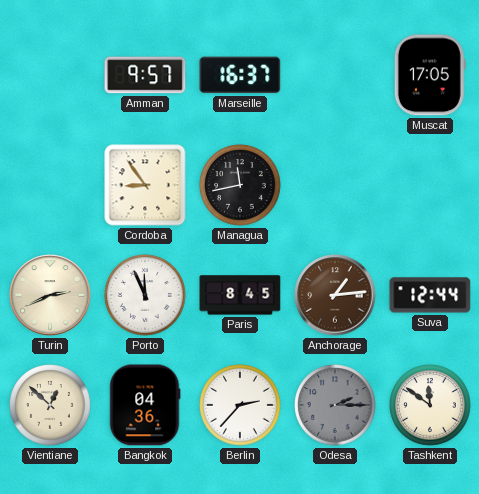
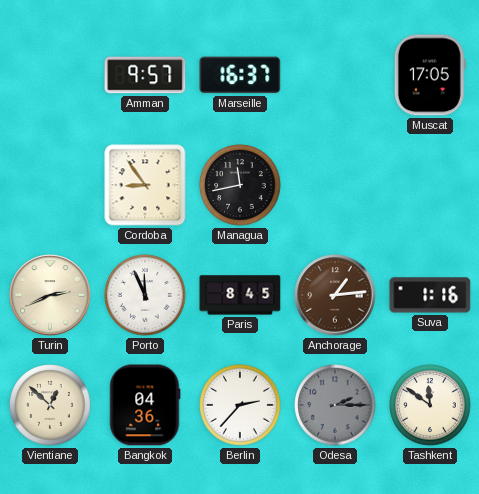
Suva: 12:44 -> 1:16 (430, 295)
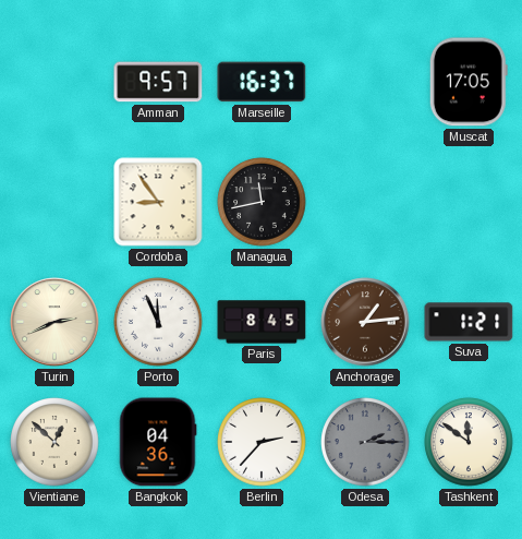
Suva: 1:16 -> 1:21 (469, 322)
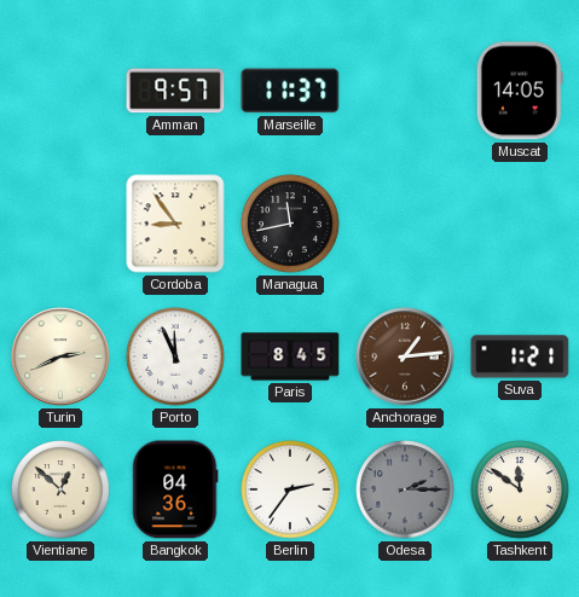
Marseille: 16:37 -> 11:37 (290, 91)
Muscat: 17:05 -> 14:05 (520, 91)
Berlin: 2:37 -> 2:36 (290, 489)
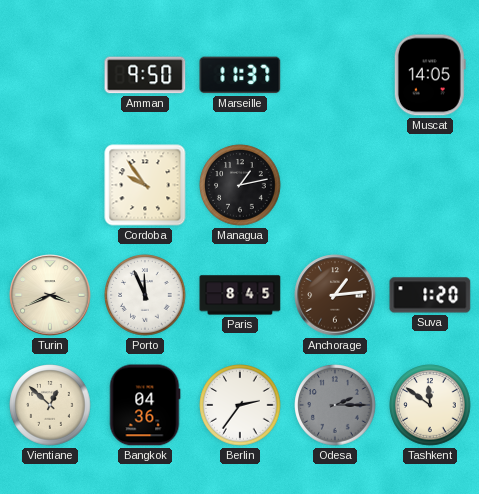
Amman: 9:57 -> 9:50 (145, 75)
Cordoba: 8:54 -> 9:54 (145, 185)
Managua: 11:43 -> 1:13 (240, 185)
Turin: 2:41 -> 3:41 (50, 295)
Suva: 1:21 -> 1:20 (430, 295)
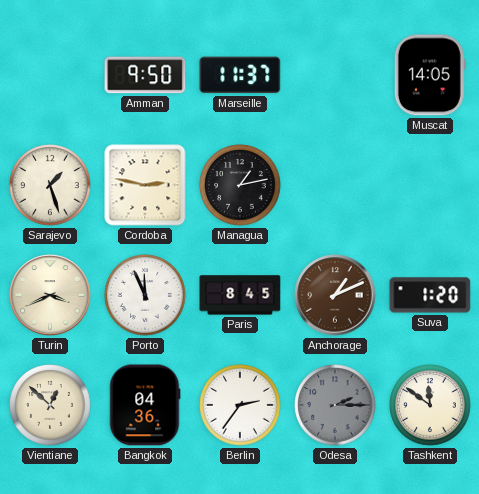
Sarajevo: none -> 1:27 (50, 185)
Cordoba: 9:54 -> 2:47 (145, 185)
Anchorage: 1:14 -> 1:11 (335, 295)
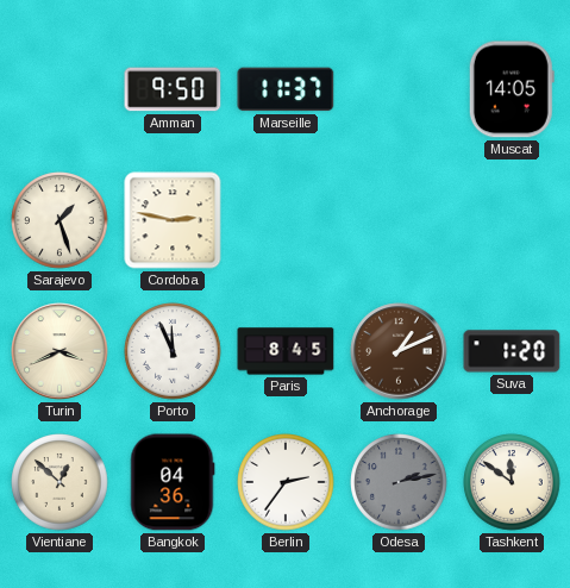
Managua: 1:13 -> none (240, 185)
Odesa: 2:15 -> 2:13 (399, 482)
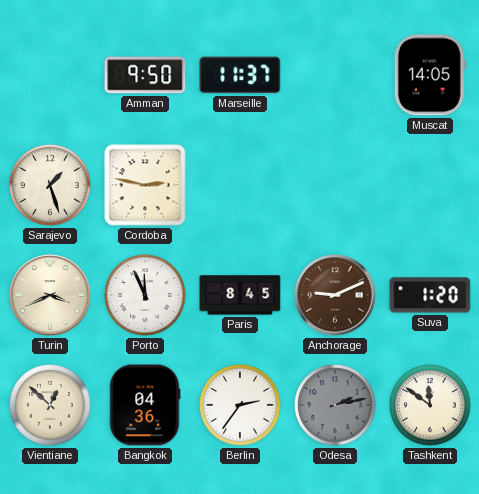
Anchorage: 1:11 -> 9:11 (335, 295)
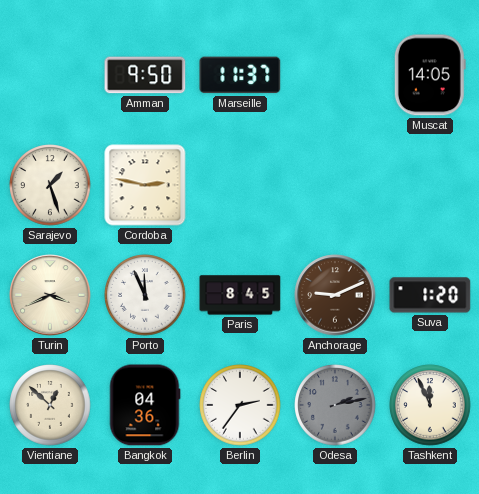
Tashkent: 11:51 -> 11:56 (430, 405)
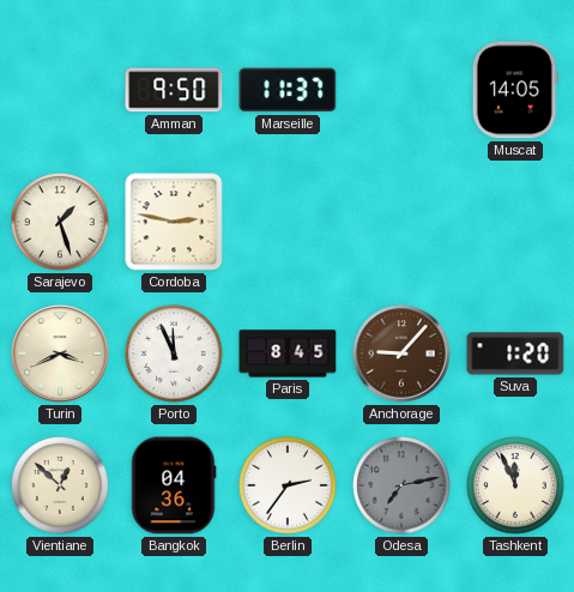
Anchorage: 9:11 -> 9:07 (401, 354)
Odesa: 2:13 -> 7:13 (401, 485)
